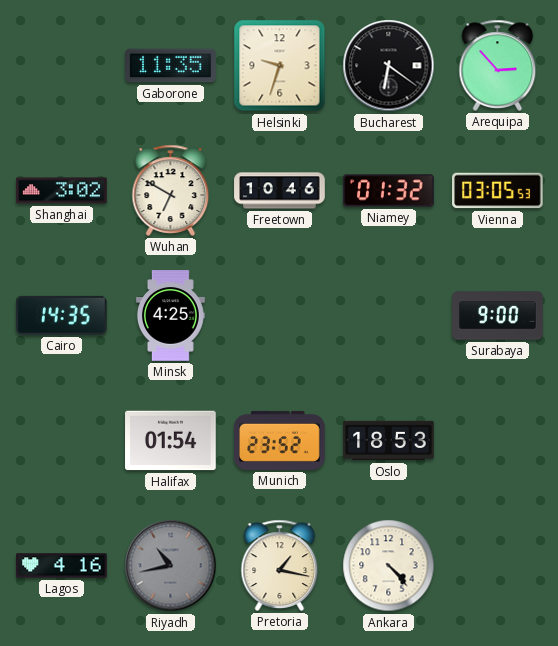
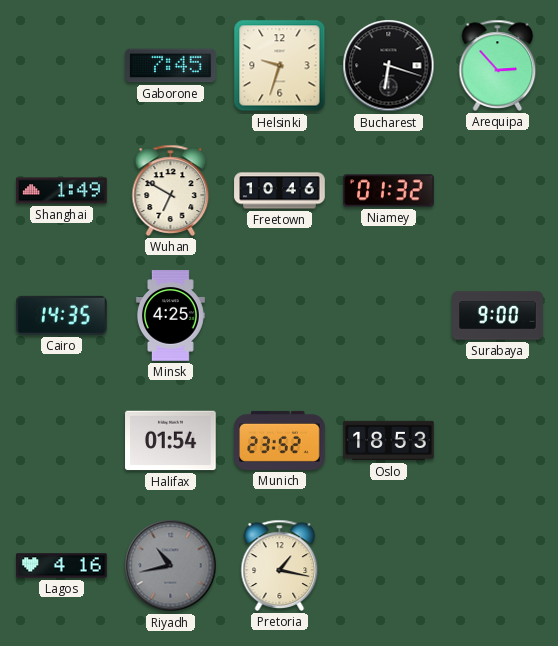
Gaborone: 11:35 -> 7:45 (171, 66)
Bucharest: 6:21 -> 6:18 (389, 66)
Shanghai: 3:02 -> 1:49 (62, 191)
Vienna: 03:05 -> none (498, 191)
Ankara: 4:23 -> none (389, 566)
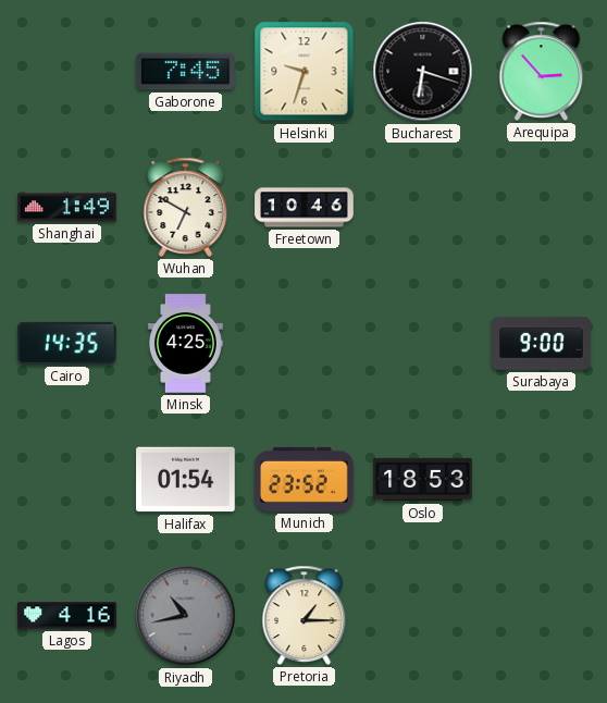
Niamey: 01:32 -> none (389, 191)
Pretoria: 1:17 -> 1:15 (305, 615)
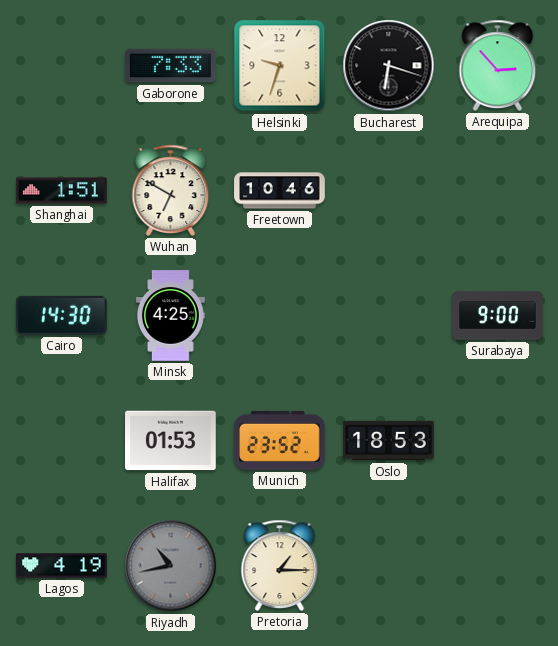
Gaborone: 7:45 -> 7:33 (171, 66)
Shanghai: 1:49 -> 1:51 (62, 191)
Cairo: 14:35 -> 14:30 (62, 315)
Halifax: 01:54 -> 01:53 (171, 441)
Lagos: 4:16 -> 4:19 (62, 566)
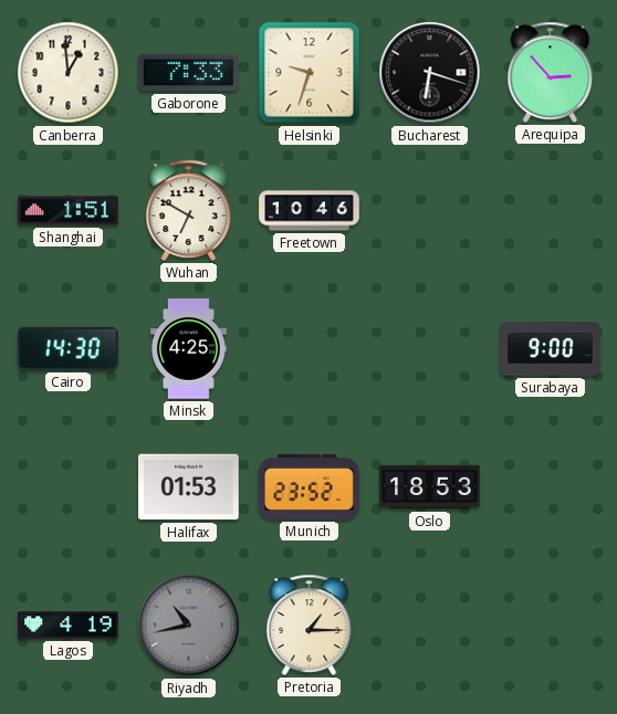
Canberra: none -> 12:59 (69, 73)
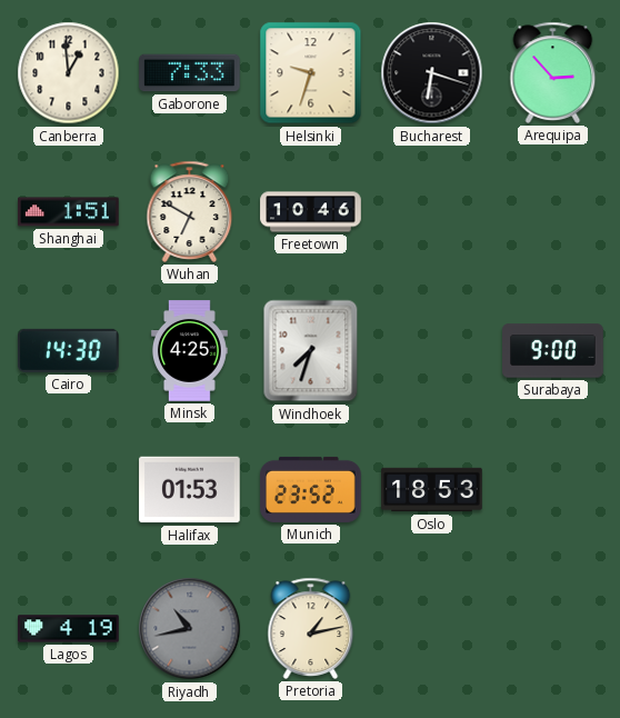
Windhoek: none -> 7:33 (311, 351)
Pretoria: 1:15 -> 1:13 (311, 628)
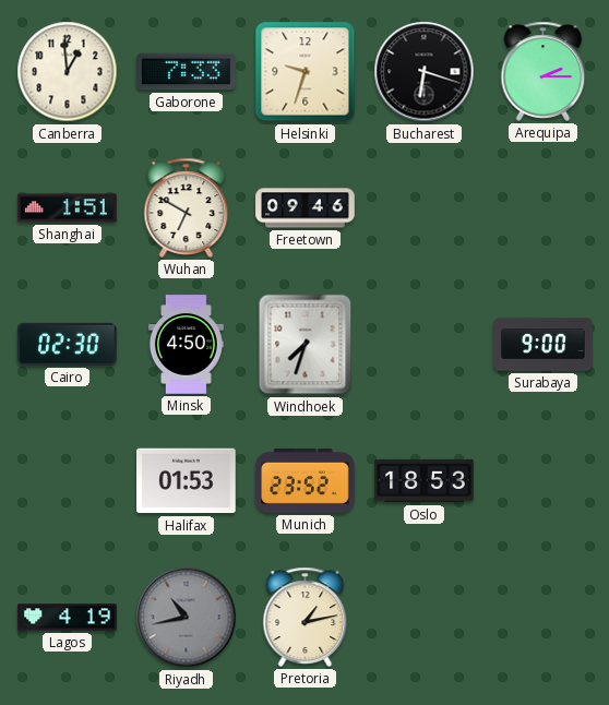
Arequipa: 2:53 -> 2:15 (544, 71)
Freetown: 10:46 -> 09:46 (306, 208)
Cairo: 14:30 -> 02:30 (68, 344)
Minsk: 4:25 -> 4:50 (186, 345)
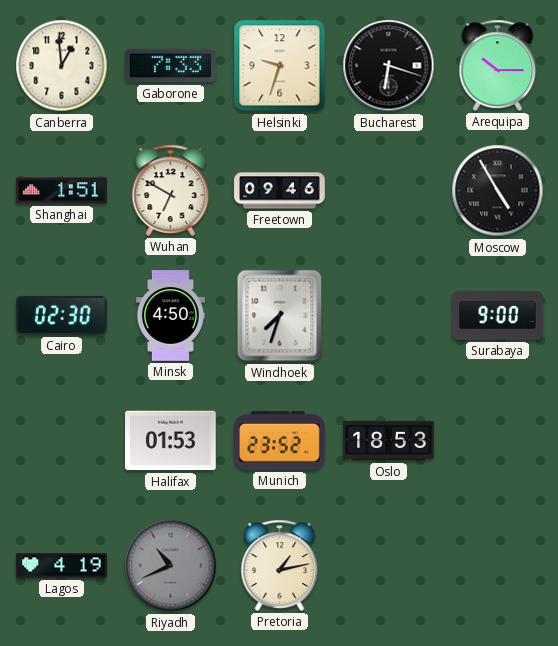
Arequipa: 2:15 -> 10:15 (498, 65)
Moscow: none -> 4:55 (498, 191)
Riyadh: 10:43 -> 10:41 (171, 566)
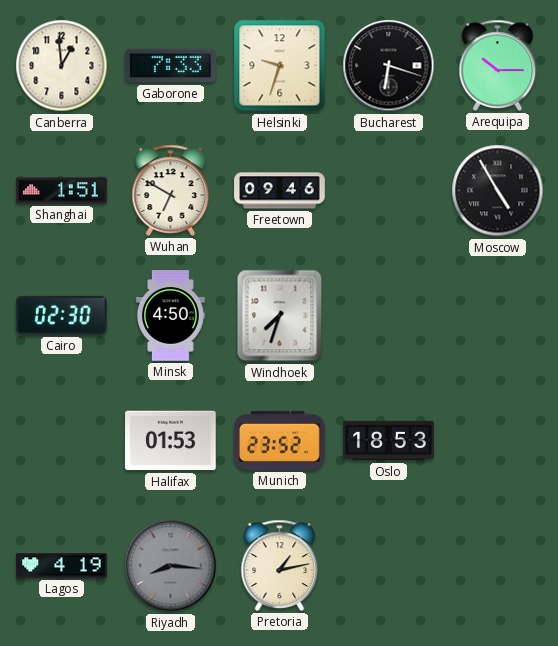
Surabaya: 9:00 -> none (498, 316)
Riyadh: 10:41 -> 8:16 (171, 566)
